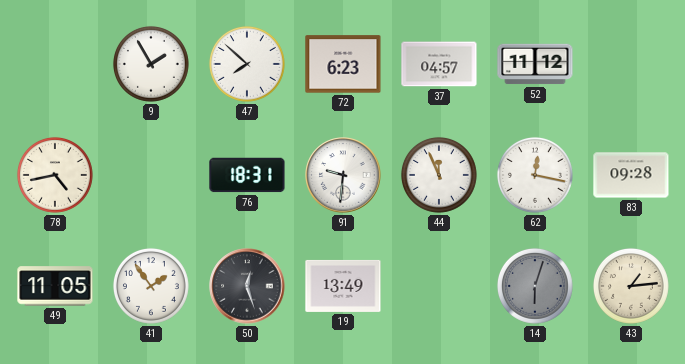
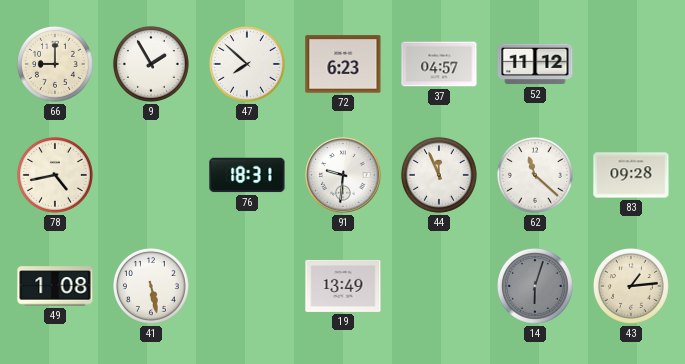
66: none -> 9:00 (55, 64)
62: 12:17 -> 11:22 (535, 175)
49: 11:05 -> 1:08 (55, 286)
41: 1:54 -> 5:28 (151, 286)
50: 12:27 -> none (247, 286)
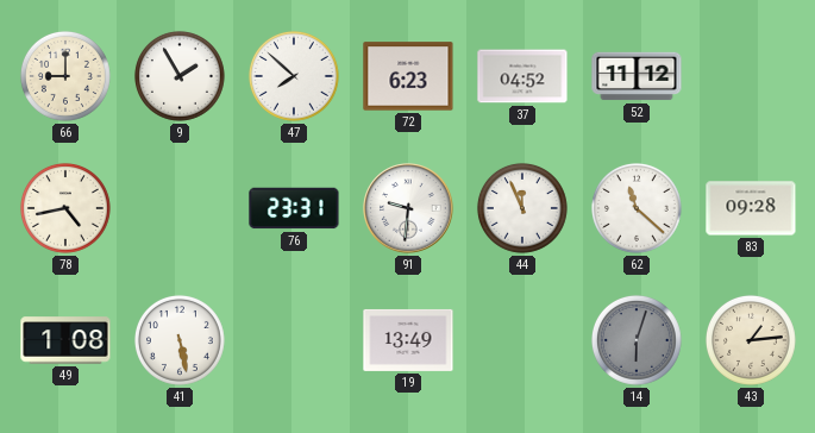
37: 04:57 -> 04:52 (522, 76)
76: 18:31 -> 23:31 (294, 208)
